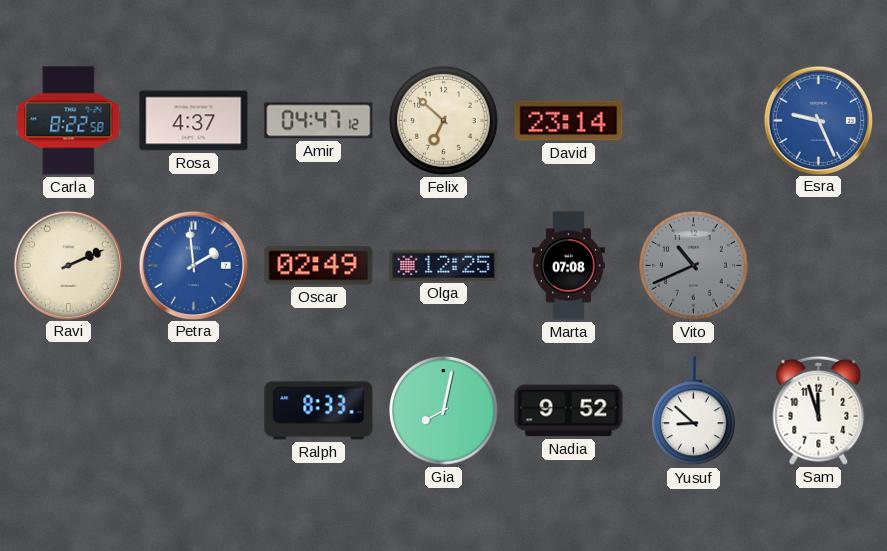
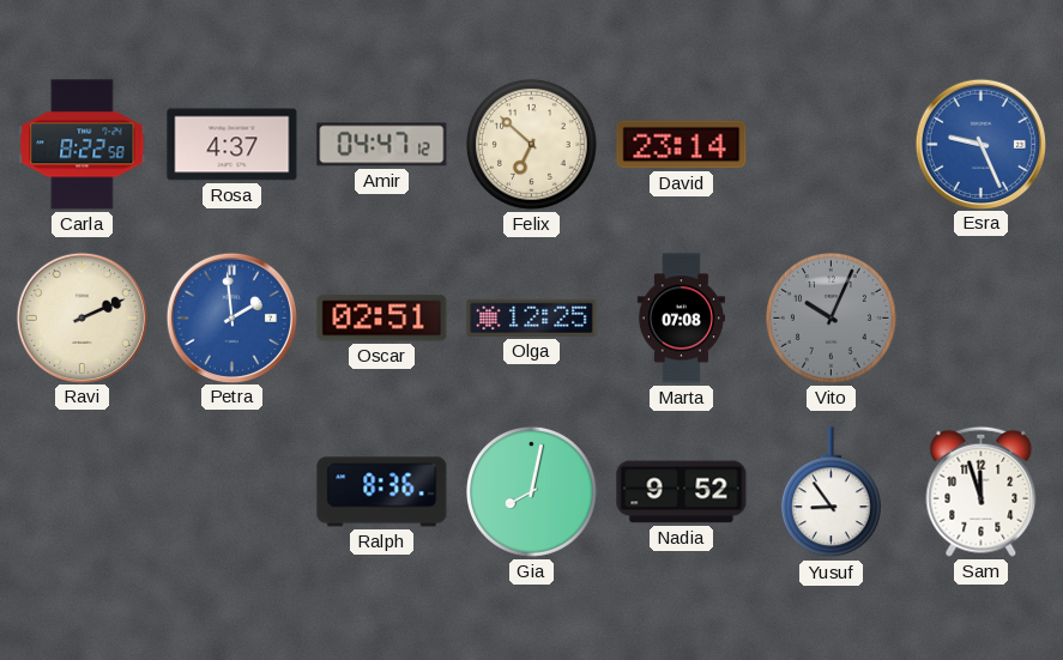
Oscar: 02:49 -> 02:51 (382, 319)
Vito: 10:41 -> 10:04 (831, 317)
Ralph: 8:33 -> 8:36 (382, 492)
Yusuf: 8:52 -> 8:54 (831, 492)
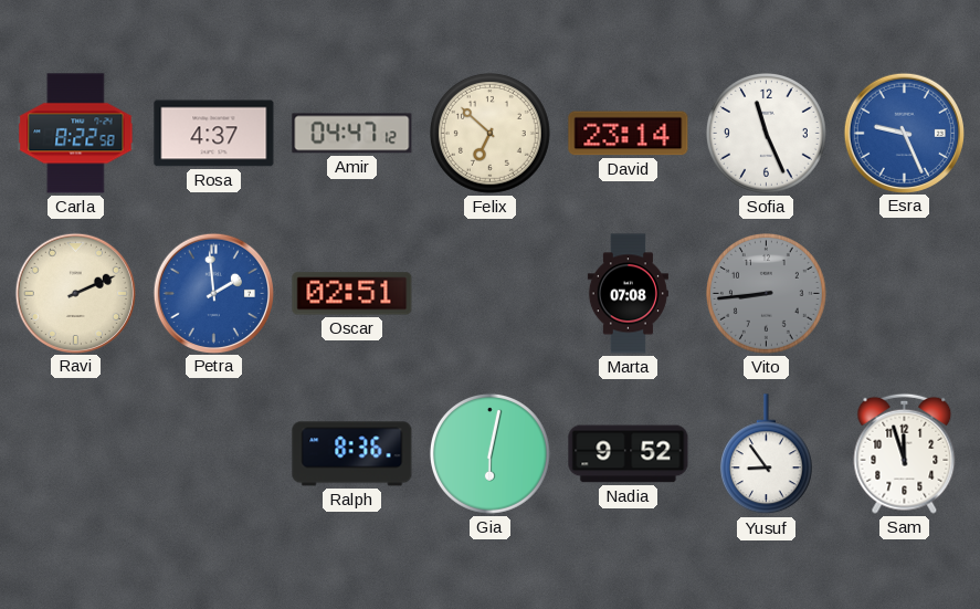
Sofia: none -> 11:26 (766, 133)
Olga: 12:25 -> none (532, 317)
Vito: 10:04 -> 8:44 (766, 293)
Gia: 8:02 -> 6:02 (489, 453)
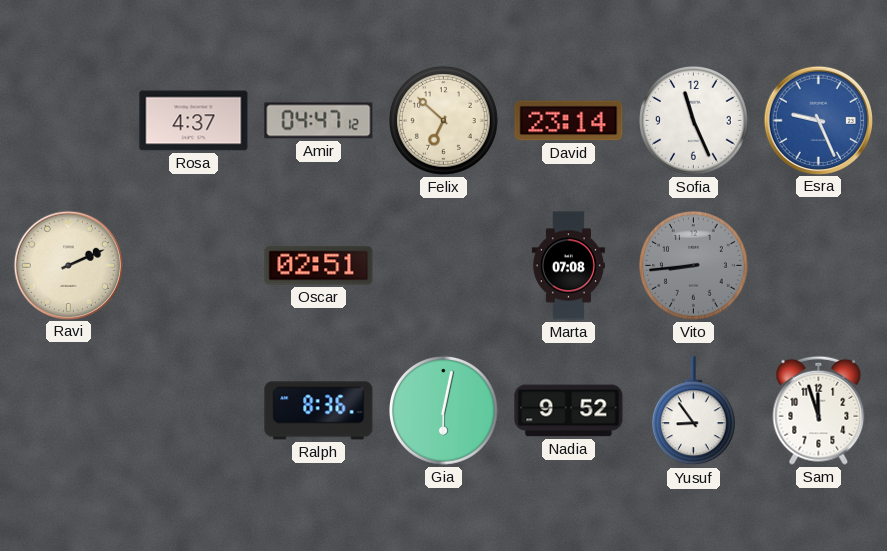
Carla: 8:22 -> none (76, 134)
Petra: 1:59 -> none (213, 293)
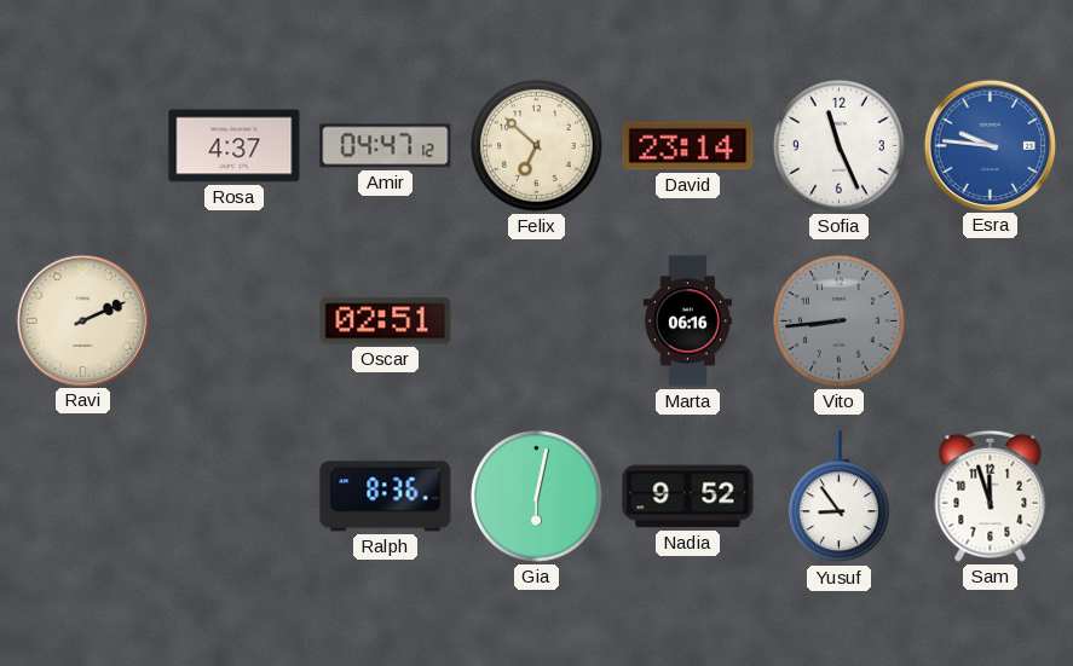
Esra: 9:26 -> 9:46 (990, 145)
Marta: 07:08 -> 06:16 (687, 322)
